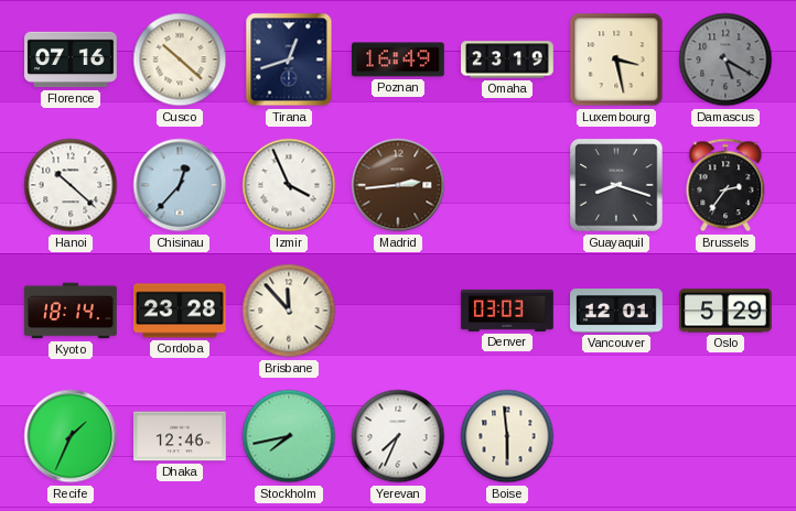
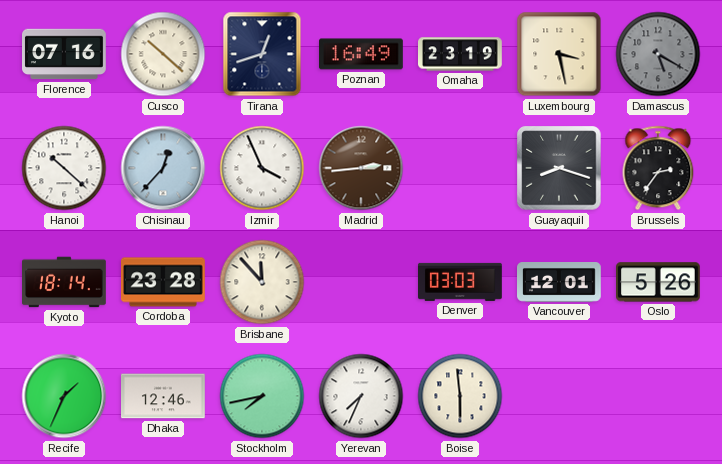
Oslo: 5:29 -> 5:26 (659, 282)
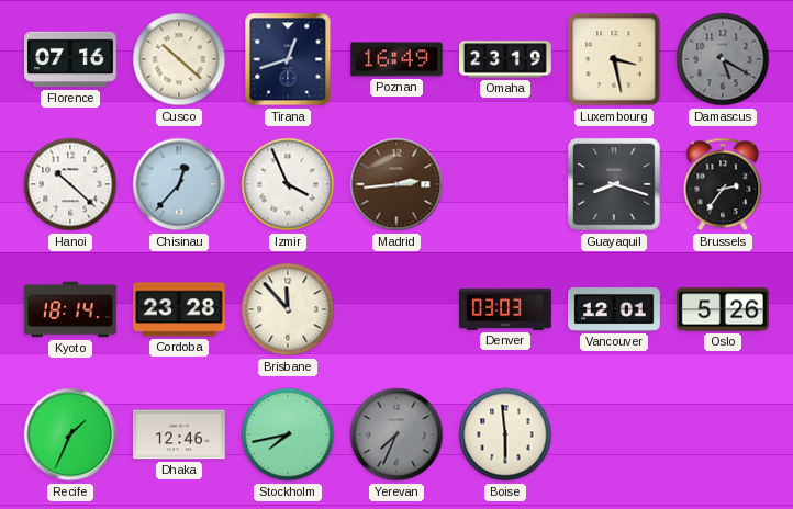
Yerevan dial: white -> grey (396, 434)
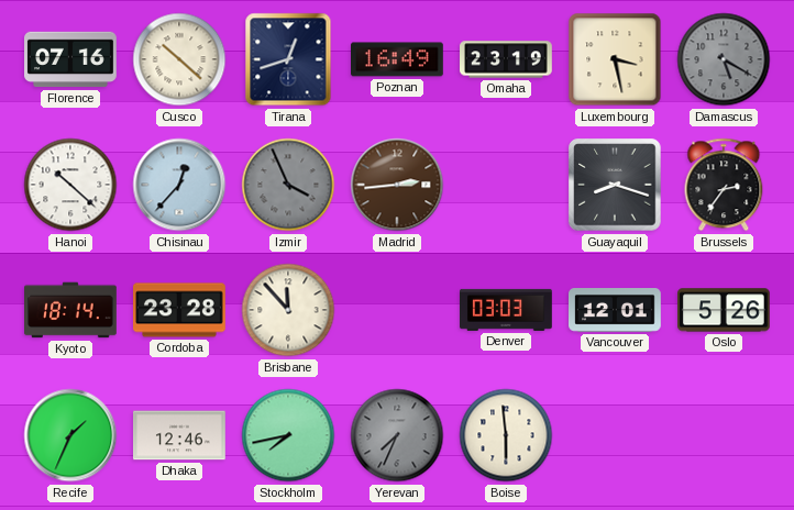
Izmir dial: white -> grey (288, 185)
